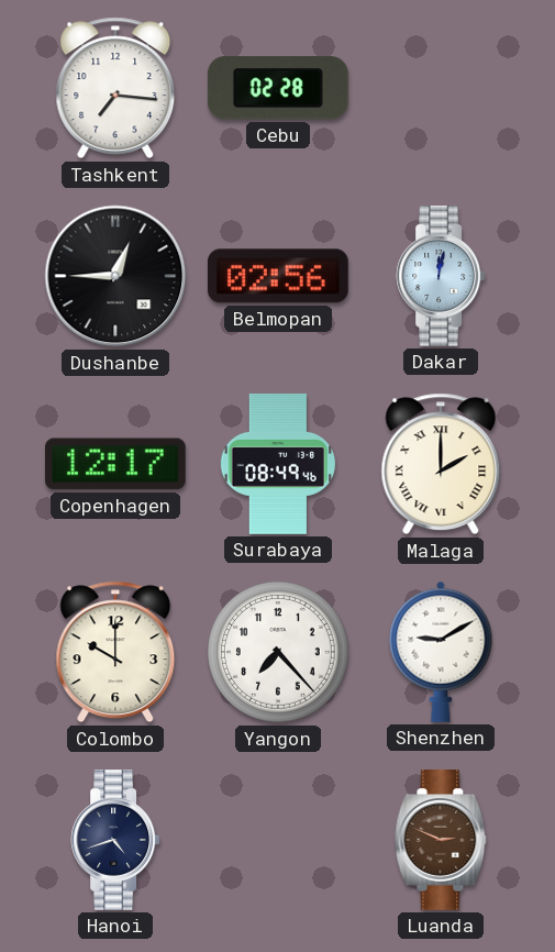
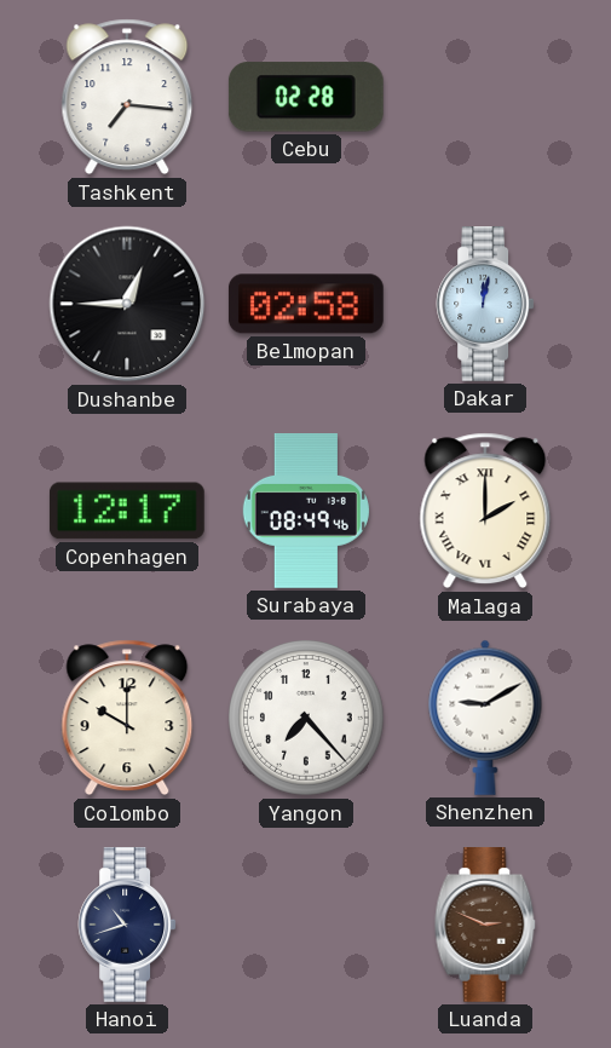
Belmopan: 02:56 -> 02:58 (306, 304)
Hanoi: 4:42 -> 10:42 (127, 926)
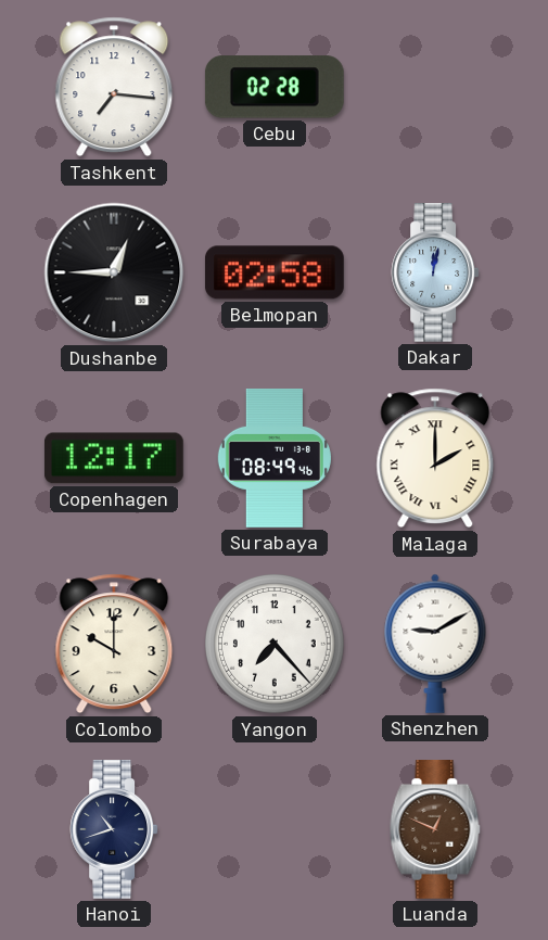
Luanda: 2:49 -> 12:49 (435, 830)
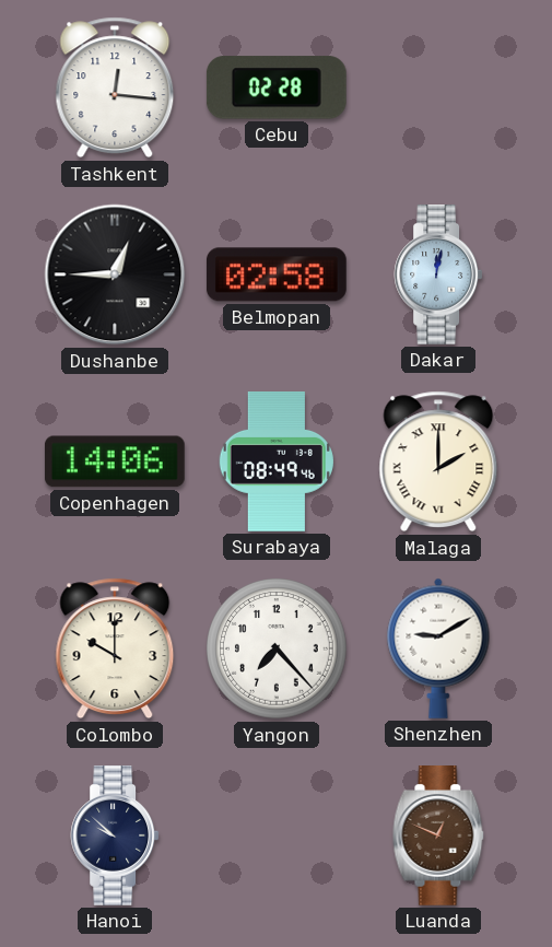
Tashkent: 7:16 -> 12:16 (115, 87)
Copenhagen: 12:17 -> 14:06 (115, 461)
Hanoi: 10:42 -> 9:52 (115, 837)
